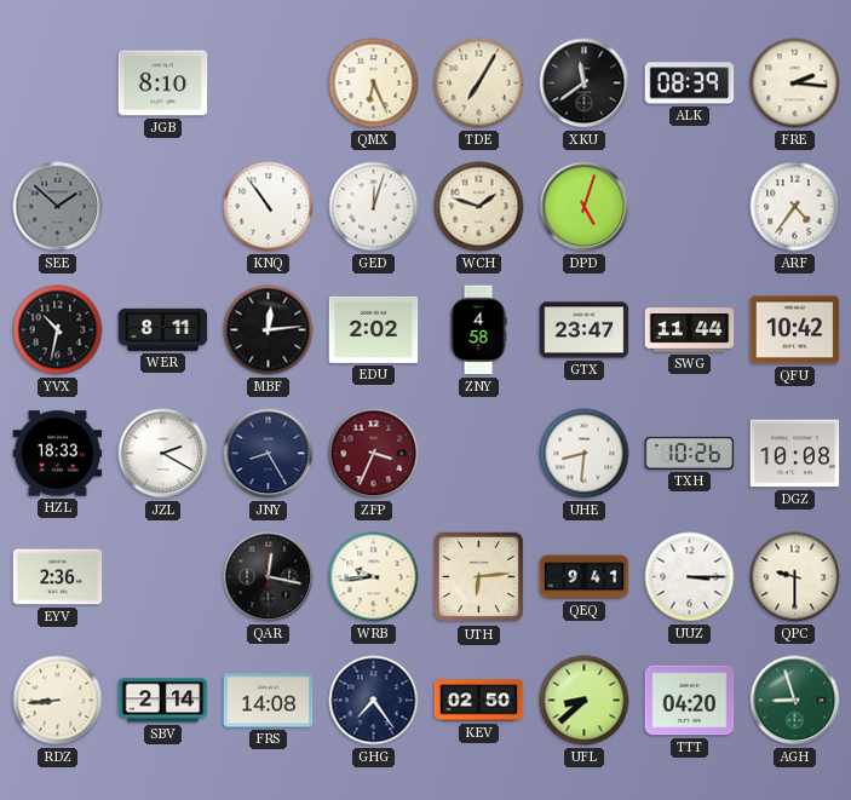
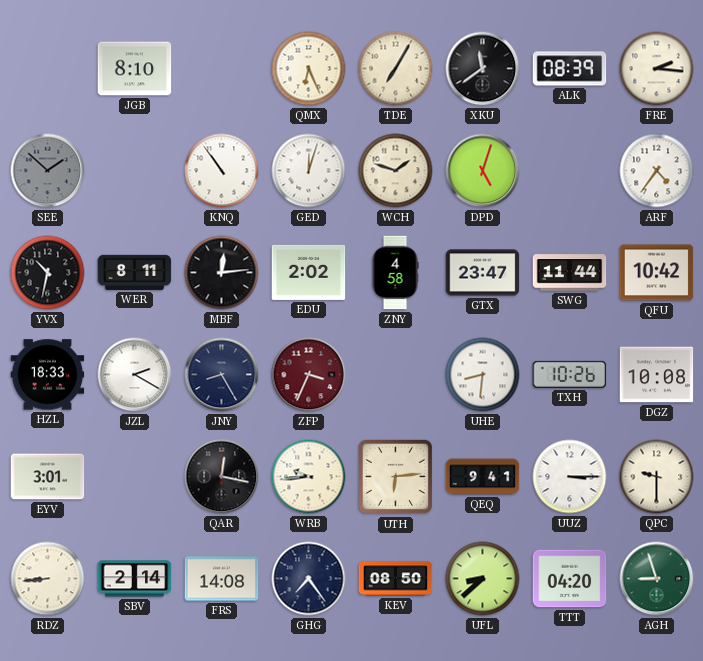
EYV: 2:36 -> 3:01 (48, 477)
KEV: 02:50 -> 08:50 (396, 579)
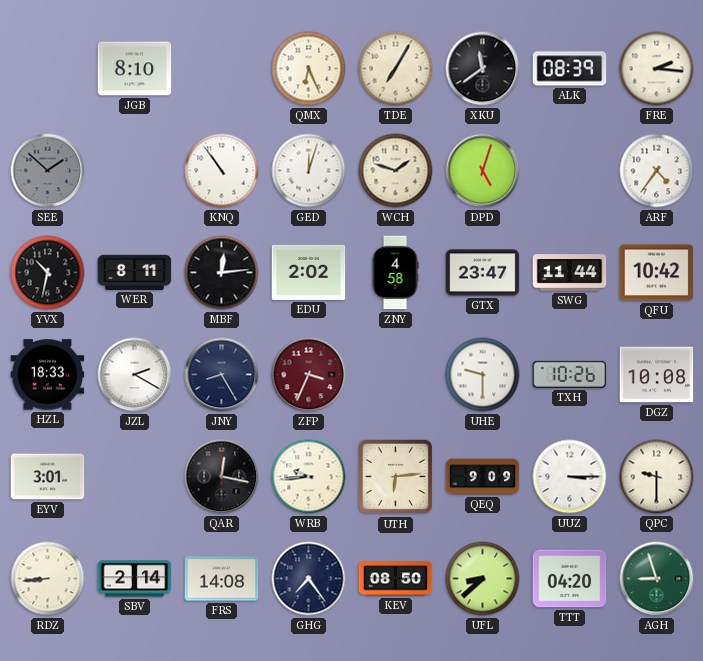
UHE: 8:31 -> 9:30 (483, 375)
QEQ: 9:41 -> 9:09 (483, 477)
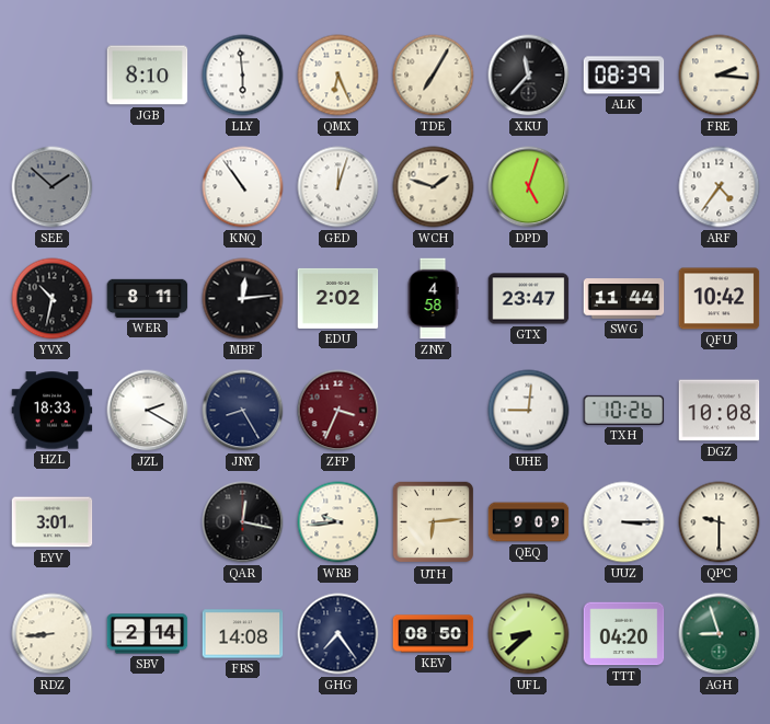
LLY: none -> 5:59 (243, 76)
XKU: 11:39 -> 11:37 (529, 76)
UHE: 9:30 -> 9:01 (529, 411)
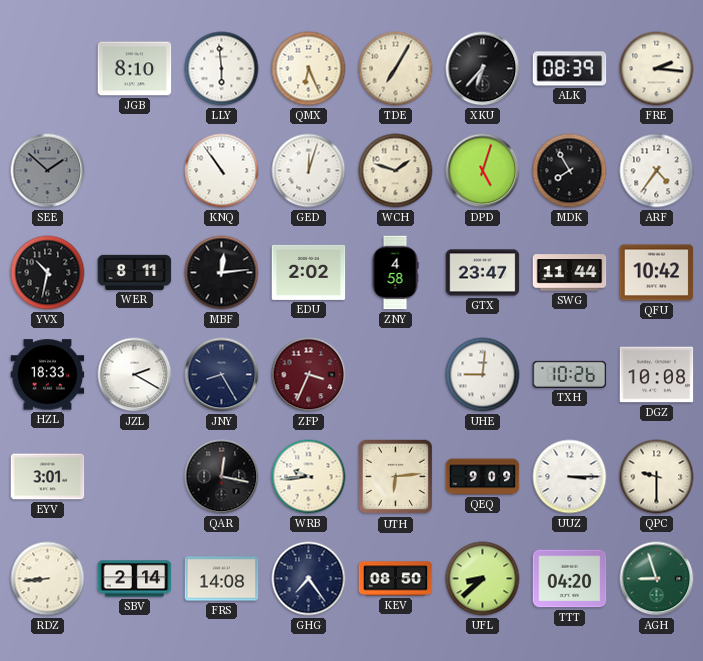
XKU: 11:37 -> 6:37 (483, 69)
MDK: none -> 7:55 (570, 171)
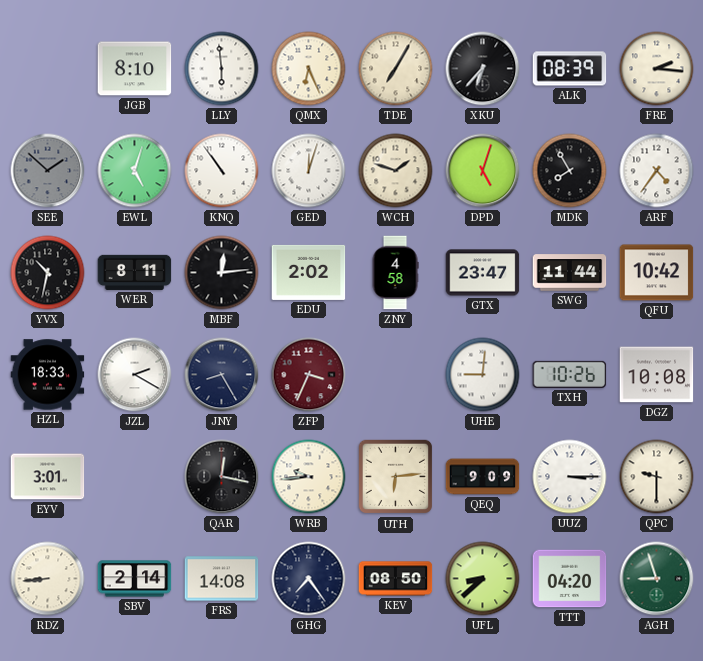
EWL: none -> 5:03 (135, 171)
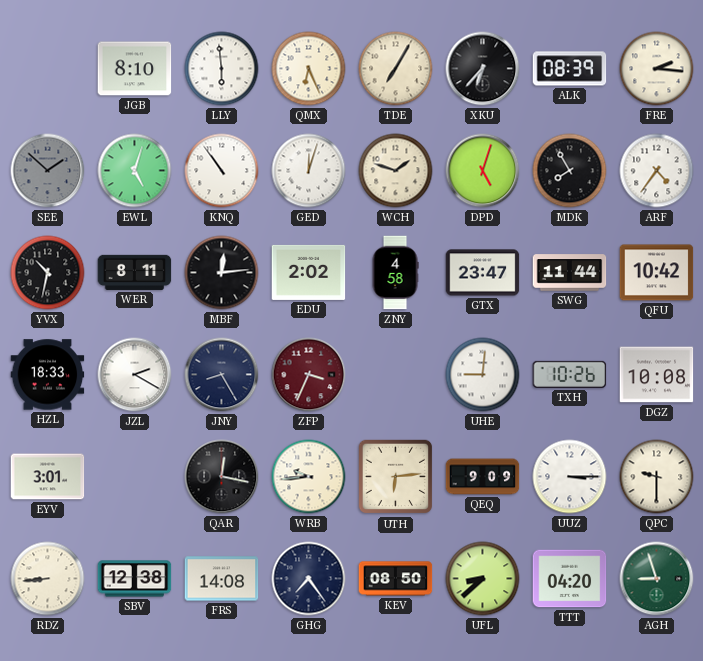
SBV: 2:14 -> 12:38 (135, 579)
